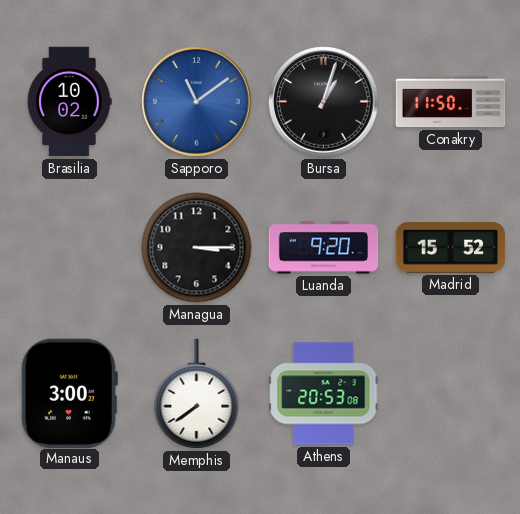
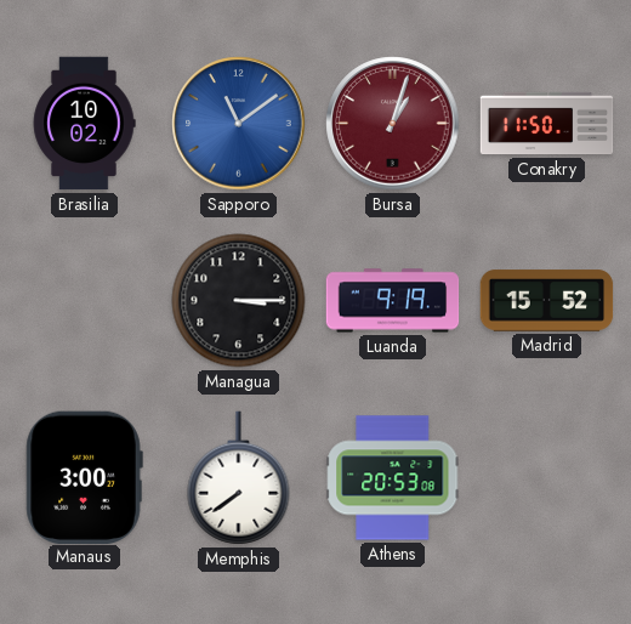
Bursa dial: black -> burgundy (393, 124)
Luanda: 9:20 -> 9:19 (393, 301)
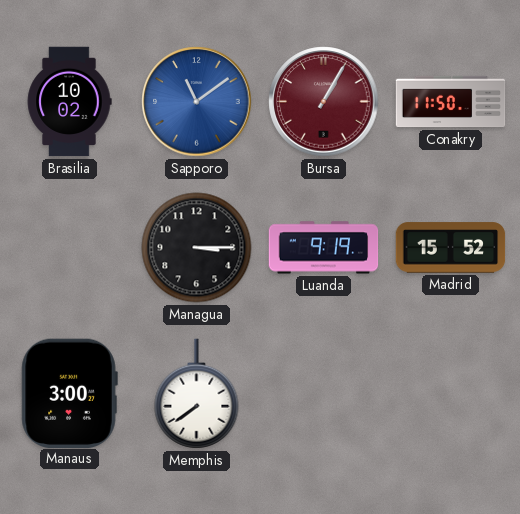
Bursa: 1:03 -> 1:05 (324, 102)
Athens: 20:53 -> none (393, 478)
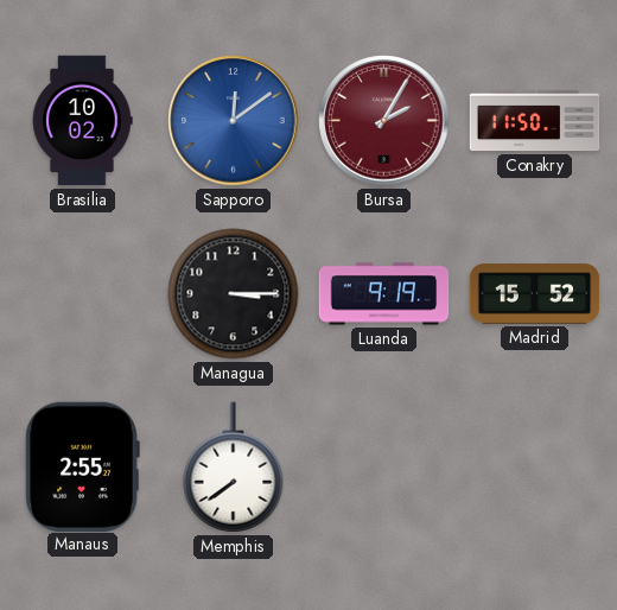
Sapporo: 11:09 -> 12:09 (234, 121)
Bursa: 1:05 -> 2:05 (384, 121)
Manaus: 3:00 -> 2:55 (82, 466)
